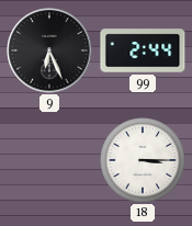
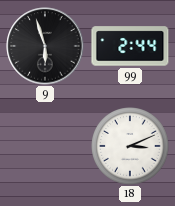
9: 6:26 -> 5:57 (45, 46)
18: 3:15 -> 3:11 (130, 146)
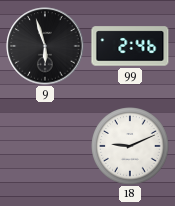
99: 2:44 -> 2:46 (130, 46)
18: 3:11 -> 9:11 (130, 146)
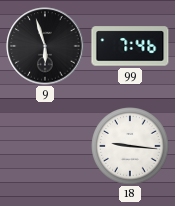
99: 2:46 -> 7:46 (130, 46)
18: 9:11 -> 9:16 (130, 146)
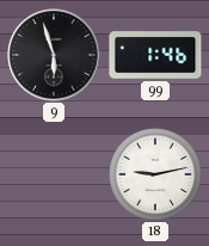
99: 7:46 -> 1:46 (155, 55)
18: 9:16 -> 9:13 (155, 174)
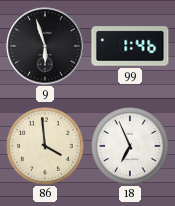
86: none -> 3:59 (45, 146)
18: 9:13 -> 6:56 (130, 146)
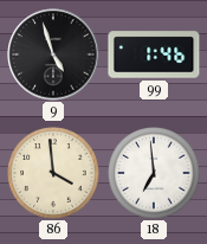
9: 5:57 -> 4:57 (53, 54)
18: 6:56 -> 6:59 (154, 173)
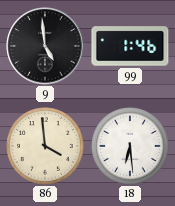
9: 4:57 -> 4:59 (45, 46)
18: 6:59 -> 6:29 (130, 146)
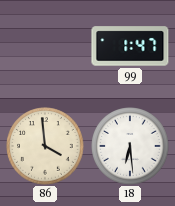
9: 4:59 -> none (45, 46)
99: 1:46 -> 1:47 (130, 46)
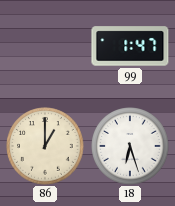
86: 3:59 -> 1:00 (45, 146)
18: 6:29 -> 6:27 (130, 146)
